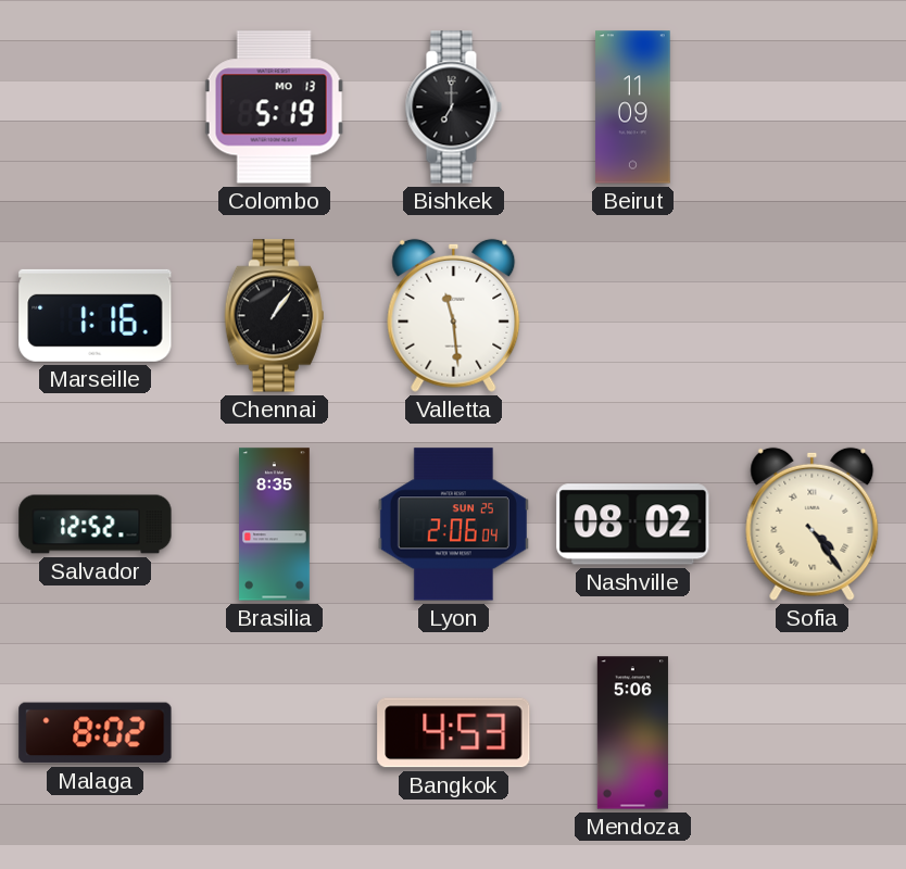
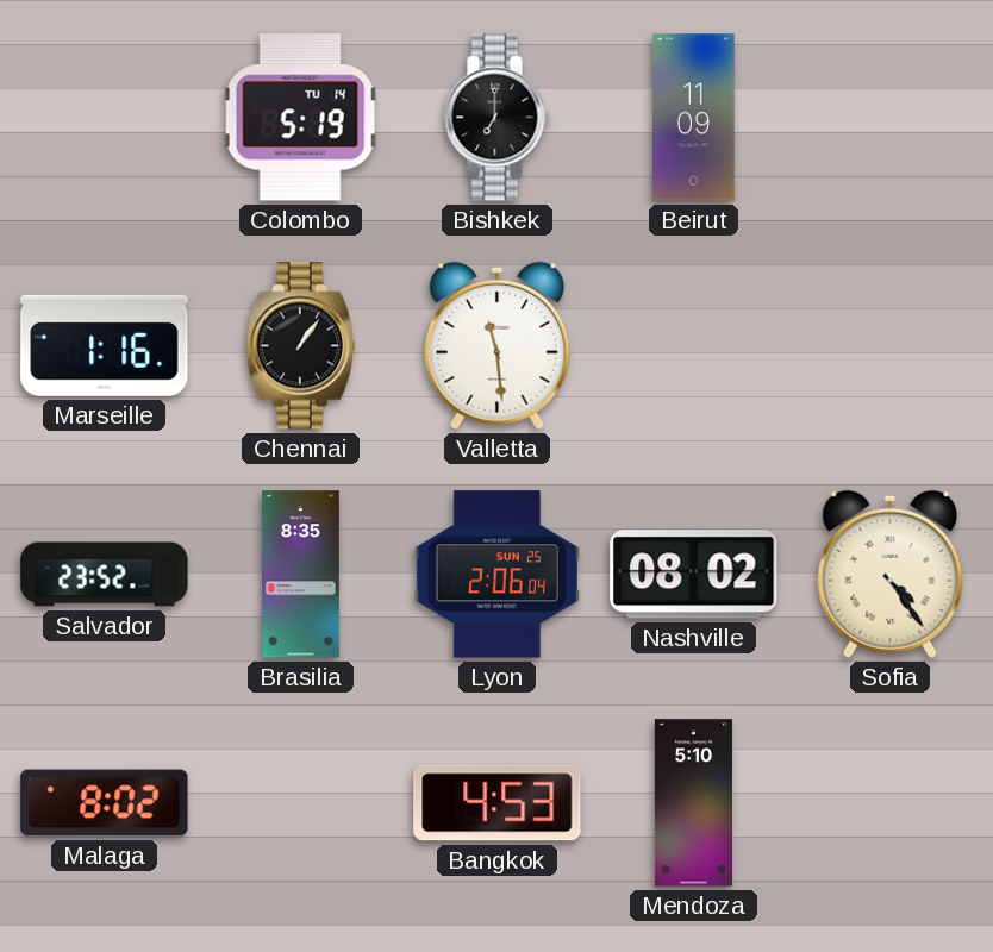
Colombo date: MO 13 -> TU 14 (300, 118)
Salvador: 12:52 -> 23:52 (105, 575)
Mendoza: 5:06 -> 5:10 (693, 803)
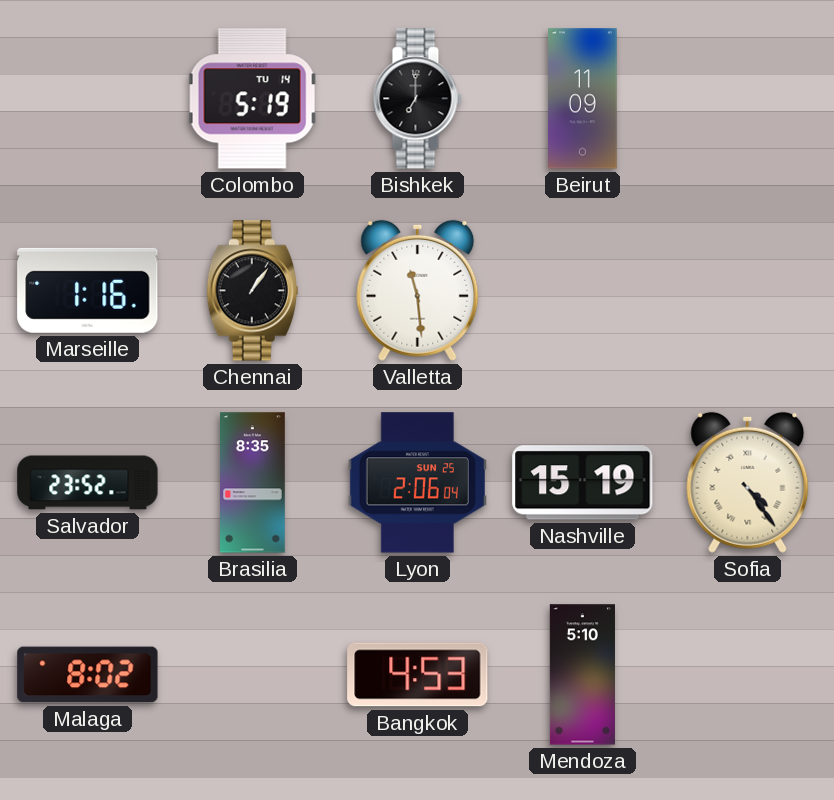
Nashville: 08:02 -> 15:19 (583, 483)
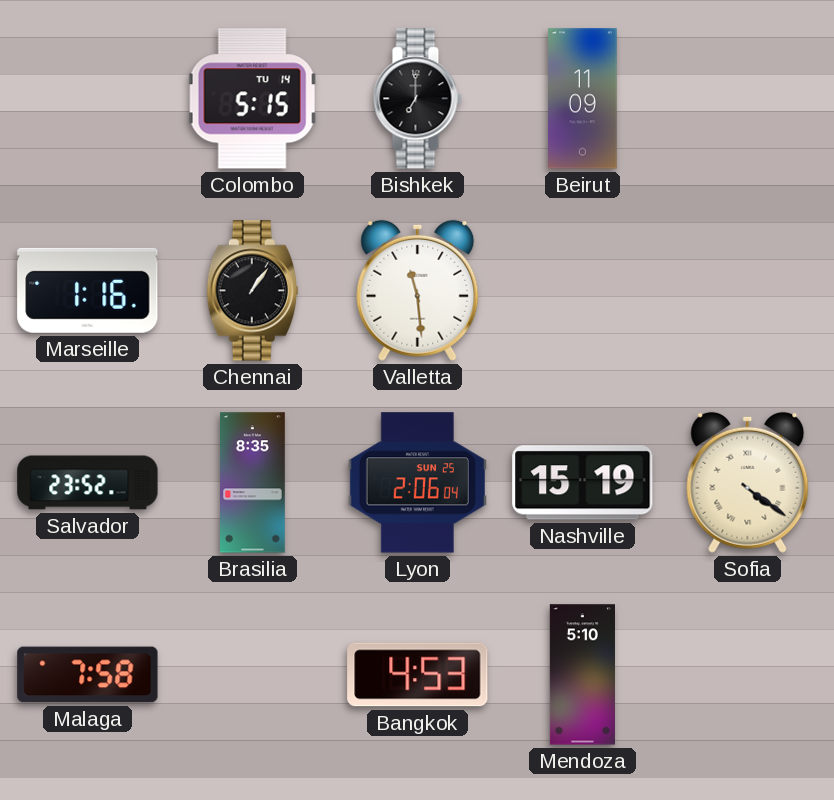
Colombo: 5:19 -> 5:15 (252, 99)
Sofia: 4:24 -> 4:21 (748, 482)
Malaga: 8:02 -> 7:58 (88, 675)
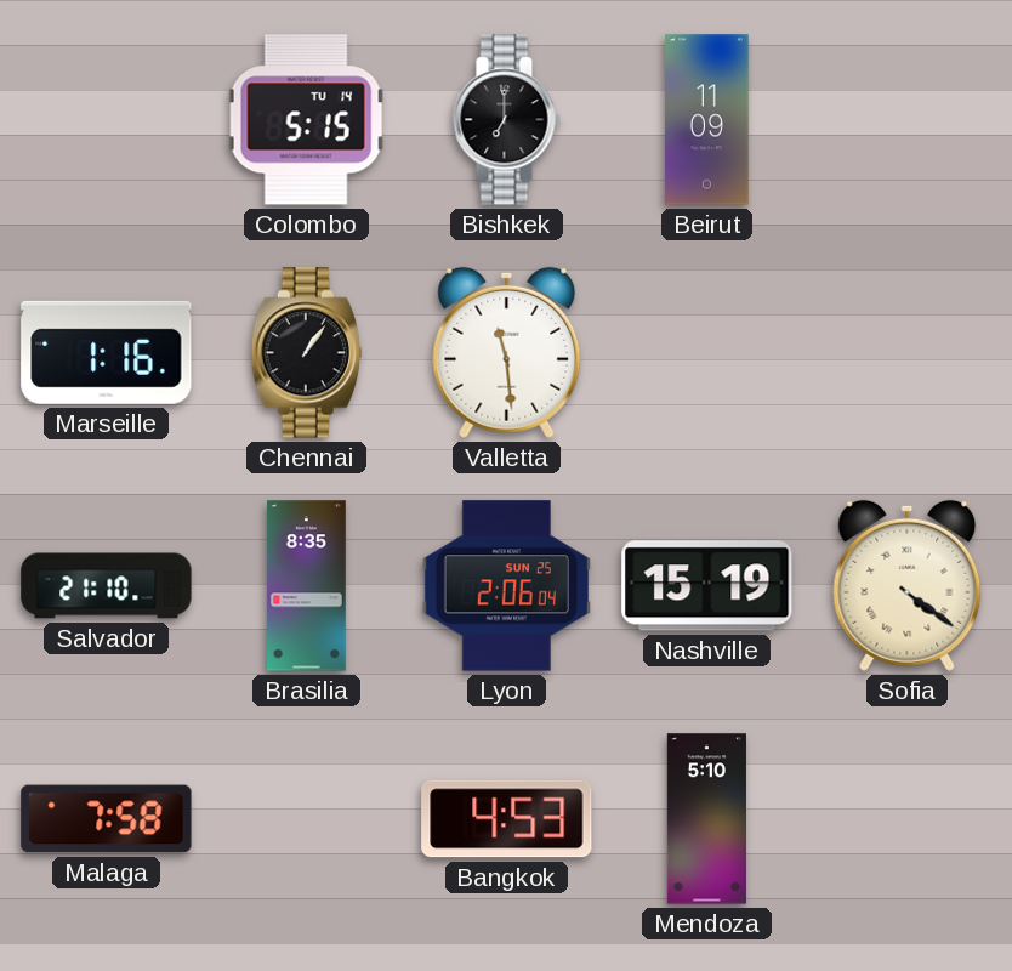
Salvador: 23:52 -> 21:10 (107, 586)
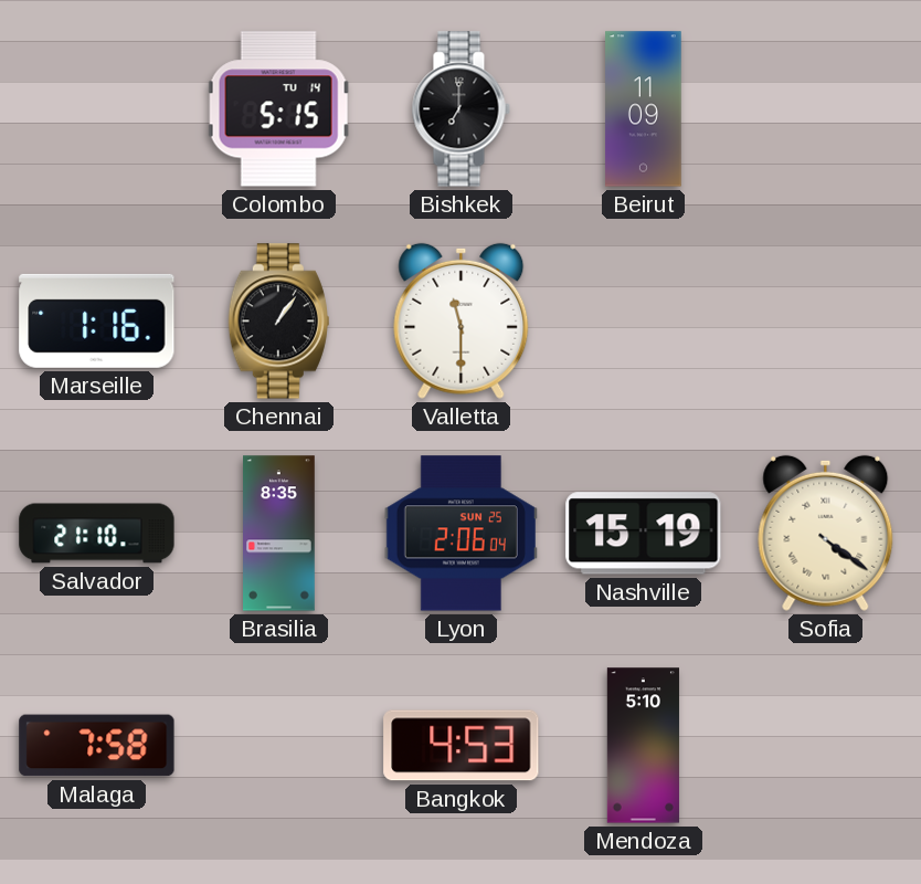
Valletta: 11:29 -> 11:30 (462, 320)
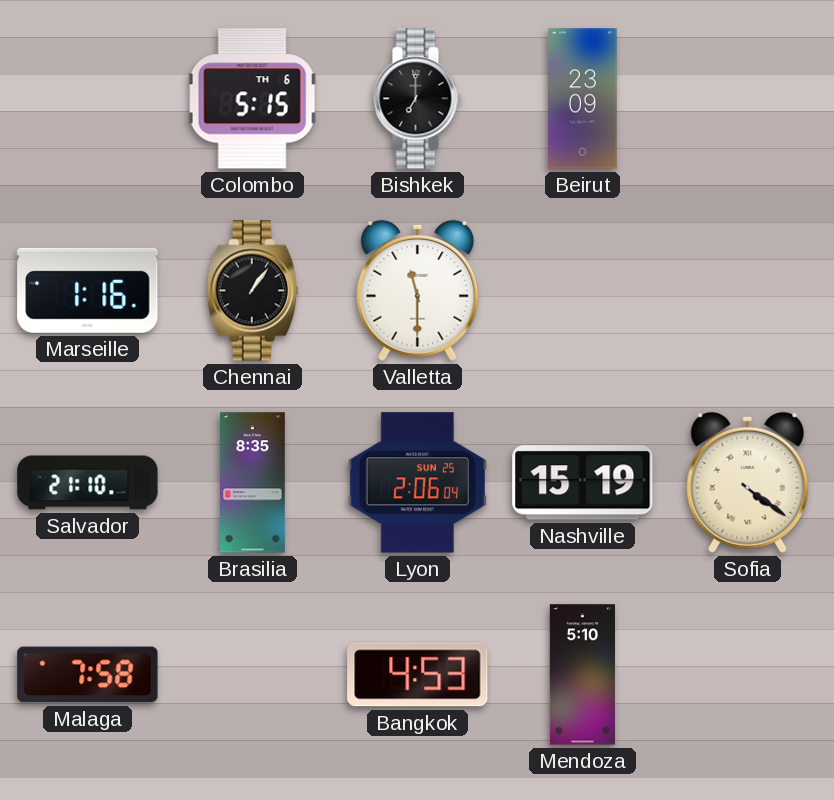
Colombo date: TU 14 -> TH 6 (252, 99)
Beirut: 11:09 -> 23:09 (583, 99)
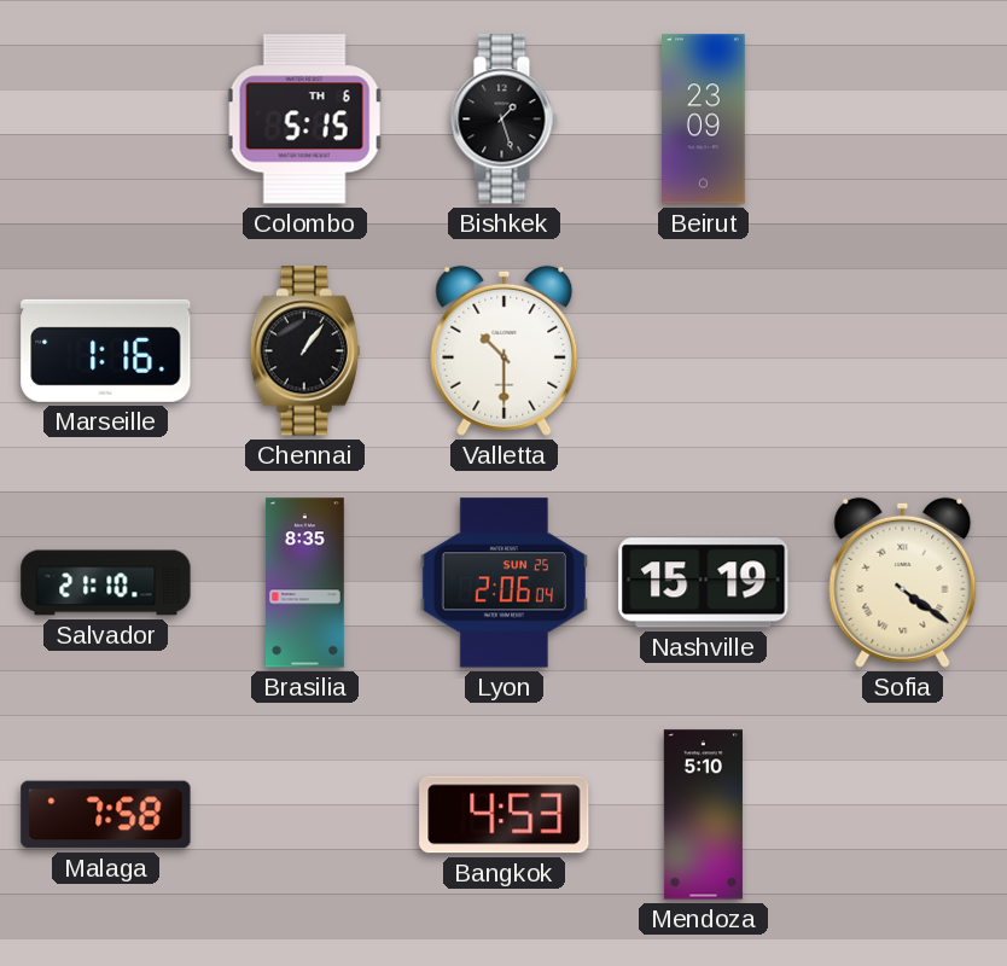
Bishkek: 7:00 -> 1:27 (503, 120)
Valletta: 11:30 -> 10:30 (505, 350)
